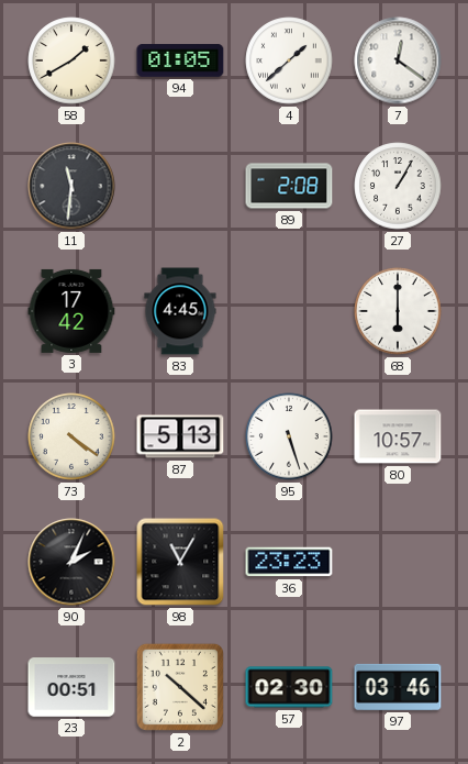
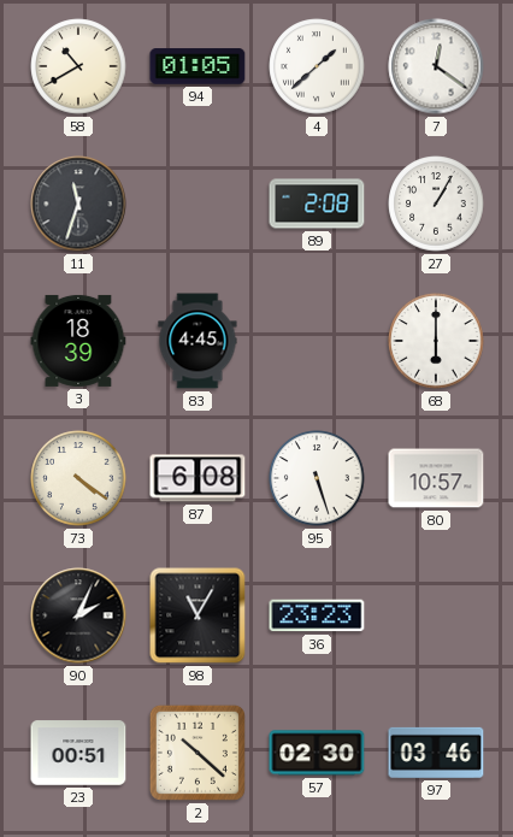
58: 1:40 -> 10:40 (78, 66)
11: 11:31 -> 11:33 (78, 204)
3: 17:42 -> 18:39 (78, 341)
87: 5:13 -> 6:08 (197, 478)
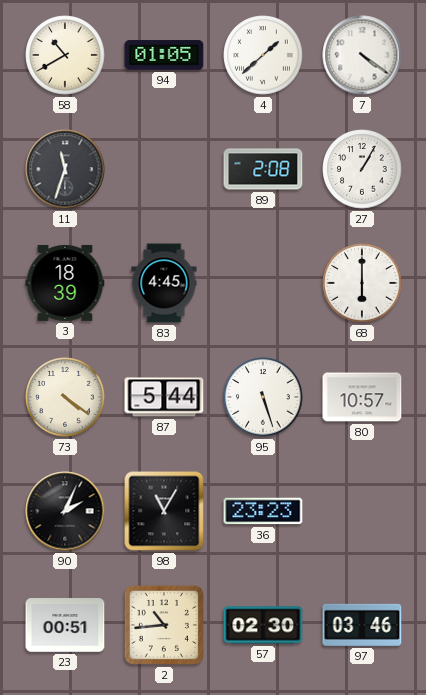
7: 12:21 -> 4:21 (362, 55)
87: 6:08 -> 5:44 (164, 397)
2: 10:22 -> 10:44 (164, 625)
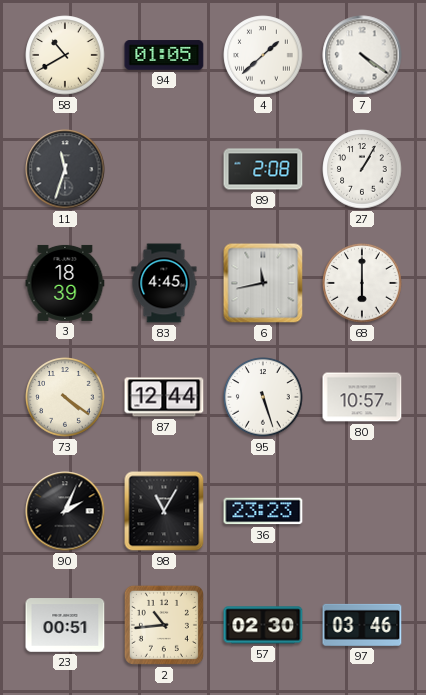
6: none -> 11:43 (263, 283)
87: 5:44 -> 12:44 (164, 397)
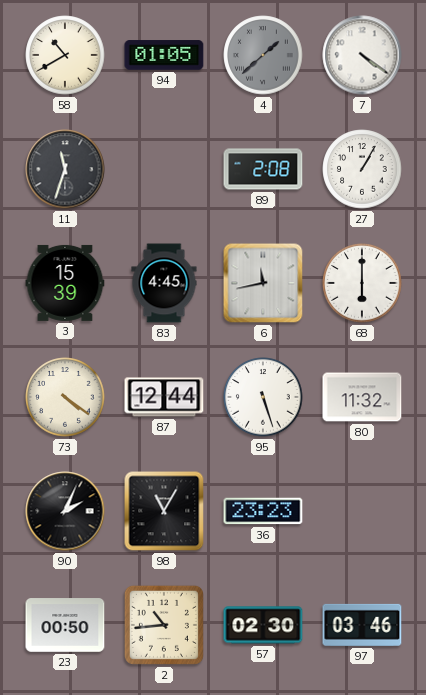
4 dial: white -> grey (263, 55)
3: 18:39 -> 15:39 (65, 283)
80: 10:57 -> 11:32 (362, 397)
23: 00:51 -> 00:50 (65, 625)
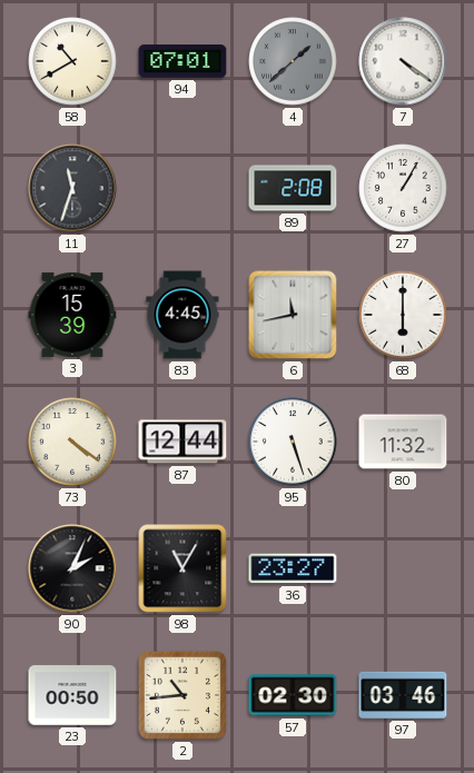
94: 01:05 -> 07:01 (182, 61)
36: 23:23 -> 23:27 (293, 568)
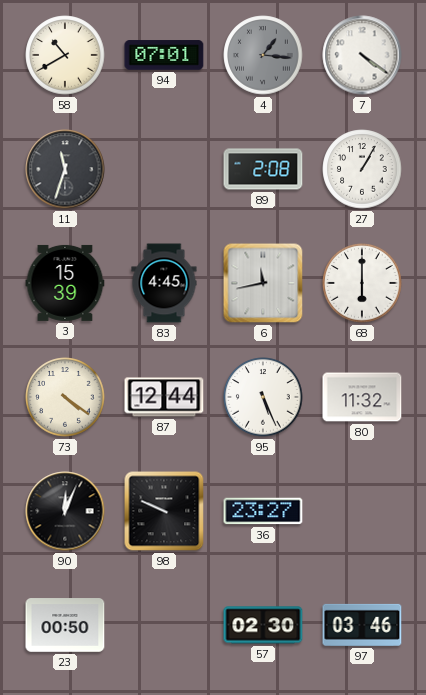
4: 1:38 -> 1:16 (263, 55)
95: 5:27 -> 5:26 (263, 397)
90: 2:04 -> 12:04 (65, 511)
98: 11:05 -> 9:49 (164, 511)
2: 10:44 -> none (182, 695)
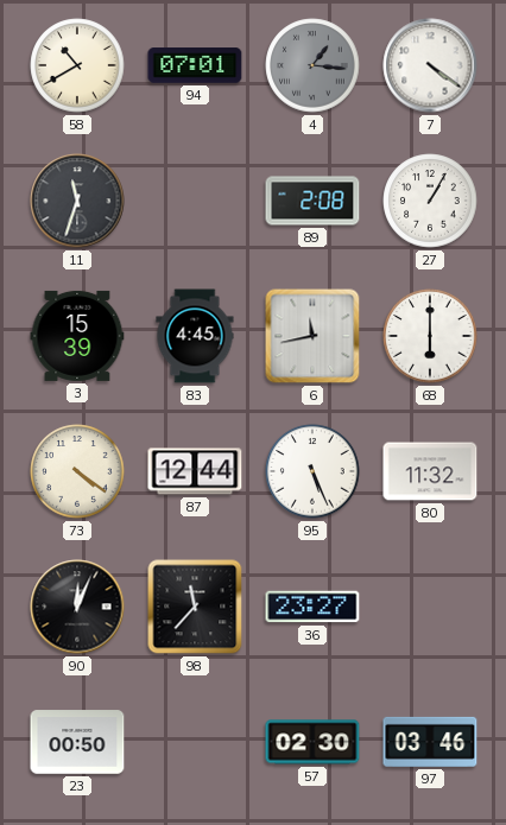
98: 9:49 -> 11:37 (195, 607)
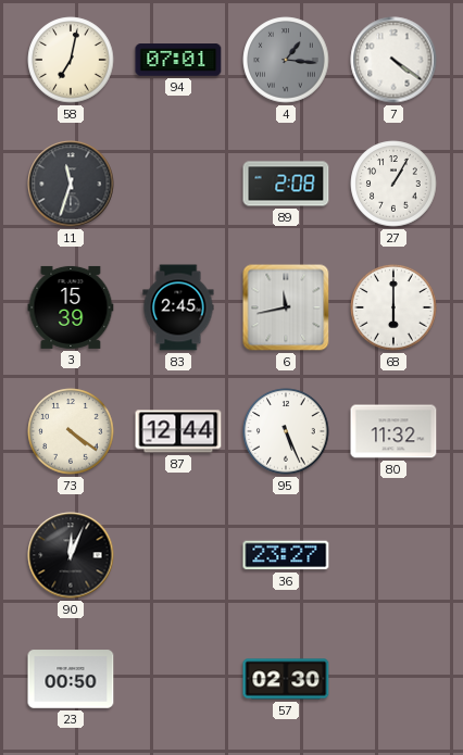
58: 10:40 -> 7:02 (71, 60)
83: 4:45 -> 2:45 (178, 307)
98: 11:37 -> none (195, 607)
97: 03:46 -> none (430, 742)
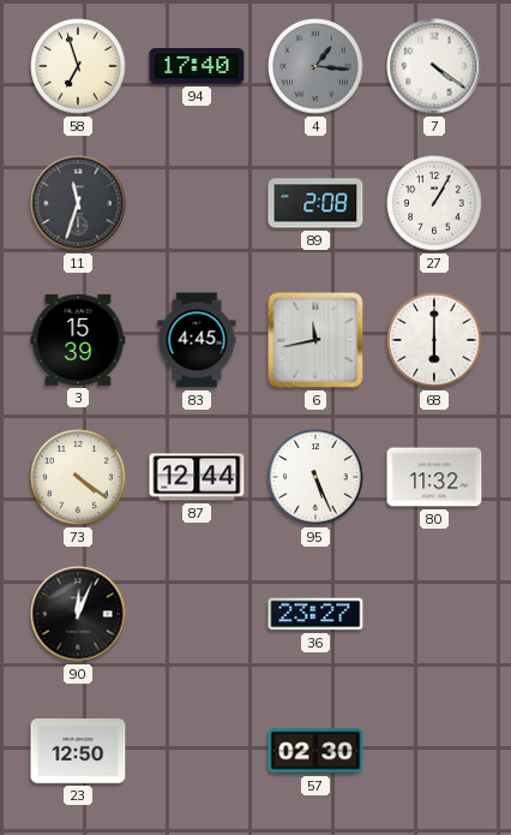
58: 7:02 -> 6:57 (78, 66)
94: 07:01 -> 17:40 (197, 66)
83: 2:45 -> 4:45 (197, 340)
23: 00:50 -> 12:50 (78, 751)
